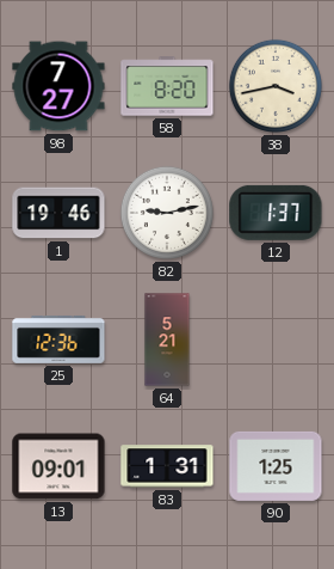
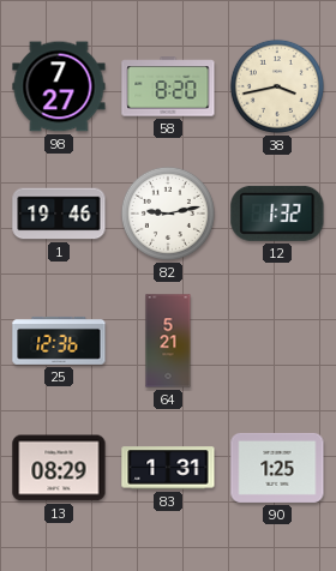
12: 1:37 -> 1:32 (277, 214)
13: 09:01 -> 08:29 (59, 468)
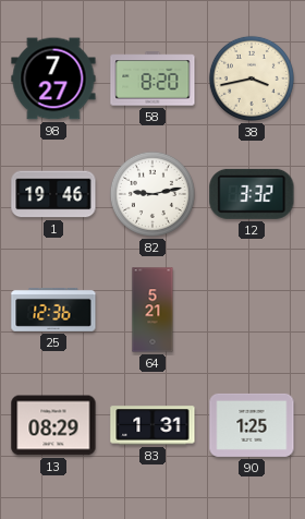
12: 1:32 -> 3:32 (252, 194)
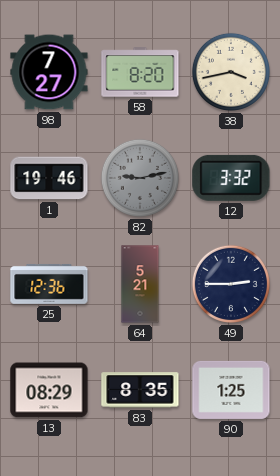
82 dial: white -> grey (140, 178)
49: none -> 2:45 (231, 284)
83: 1:31 -> 8:35 (140, 390)
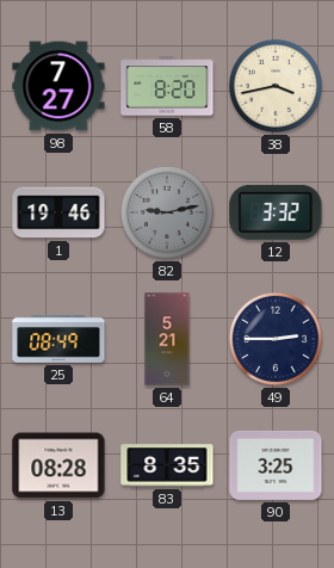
25: 12:36 -> 08:49 (58, 339)
13: 08:29 -> 08:28 (58, 465)
90: 1:25 -> 3:25 (276, 465)
